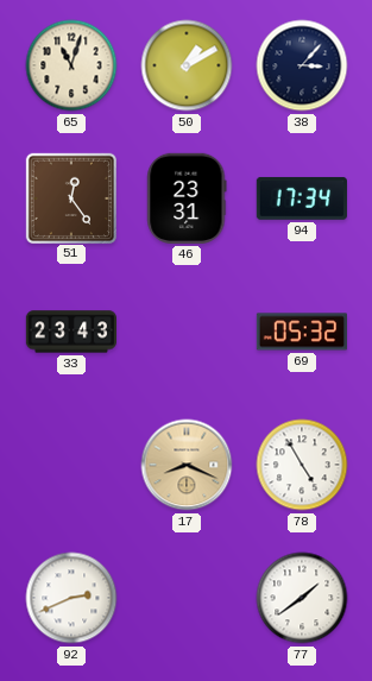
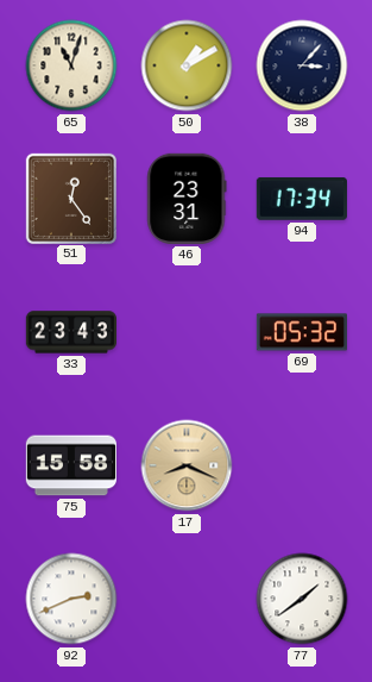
75: none -> 15:58 (70, 465)
78: 4:55 -> none (302, 465)
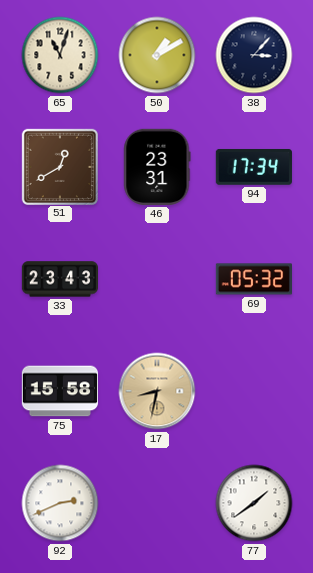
51: 12:24 -> 12:40 (59, 166)
17: 8:19 -> 8:32 (157, 391)
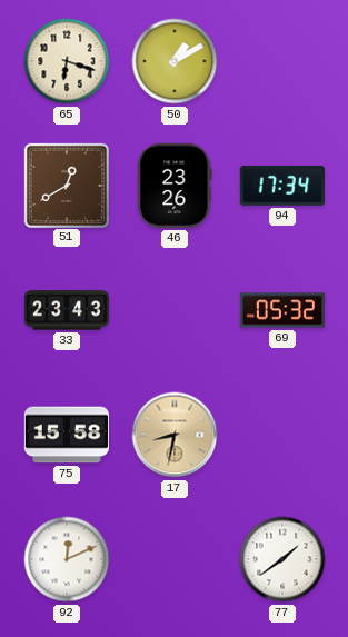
65: 11:03 -> 6:18 (67, 61)
38: 3:07 -> none (254, 55)
46: 23:31 -> 23:26 (175, 186)
92: 2:41 -> 12:11 (67, 559)
